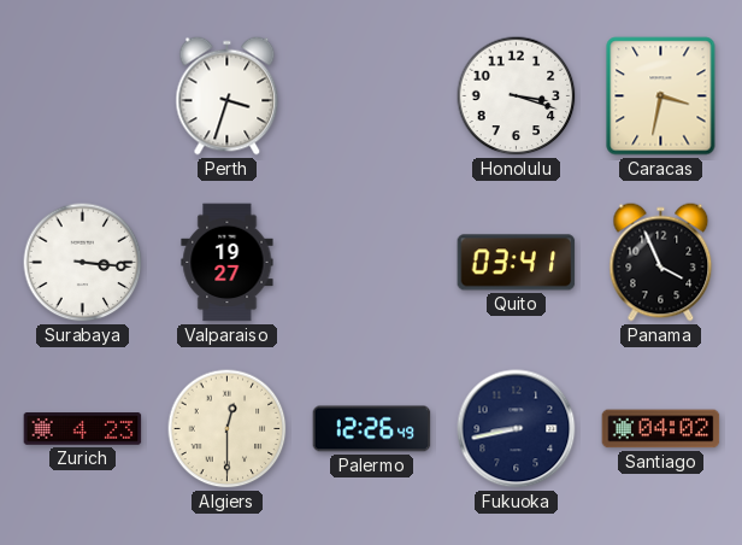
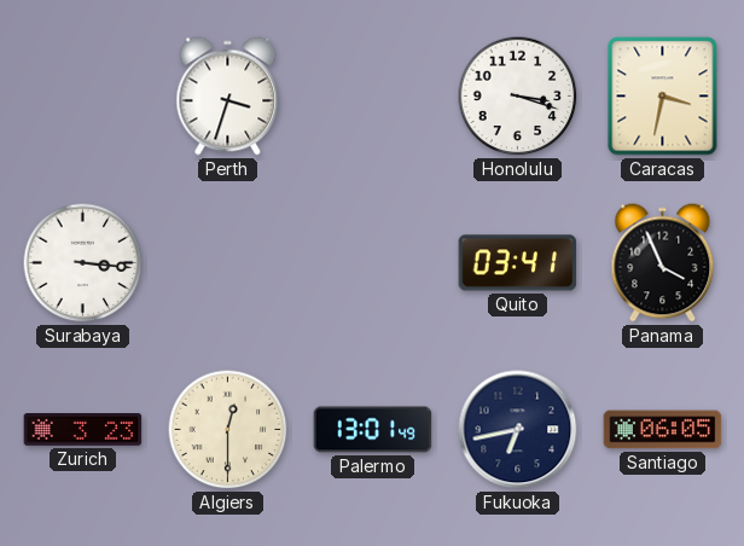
Valparaiso: 19:27 -> none (228, 263)
Zurich: 4:23 -> 3:23 (83, 430)
Palermo: 12:26 -> 13:01 (373, 430)
Fukuoka: 8:43 -> 6:43 (518, 430)
Santiago: 04:02 -> 06:05 (663, 430)
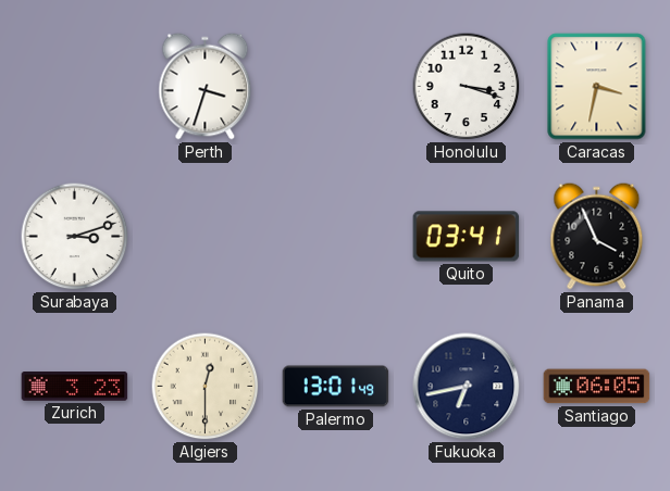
Surabaya: 3:16 -> 3:12 (75, 237)
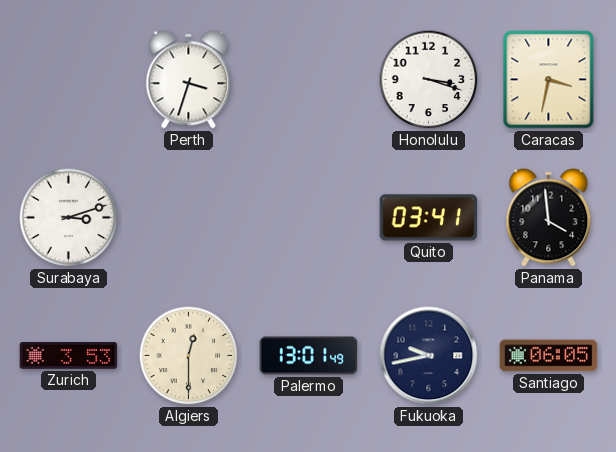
Panama: 3:56 -> 3:59 (549, 218)
Zurich: 3:23 -> 3:53 (69, 356)
Fukuoka: 6:43 -> 9:43 (429, 356)
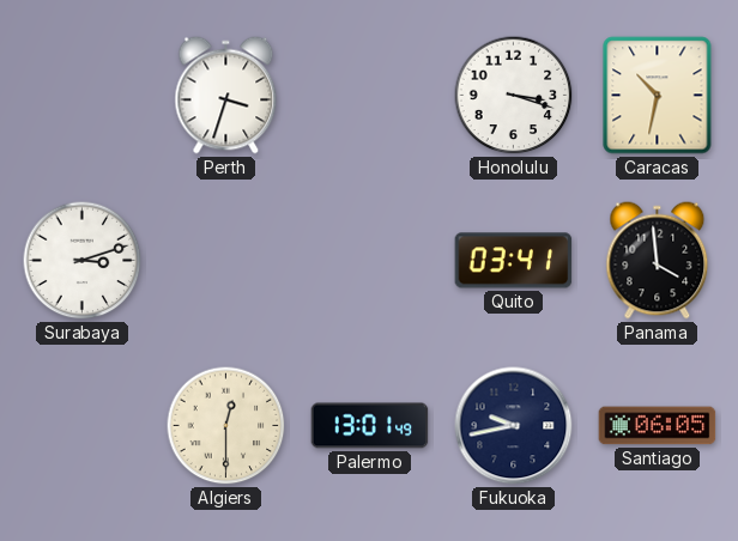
Caracas: 3:32 -> 10:32 (658, 96)
Zurich: 3:53 -> none (69, 356)
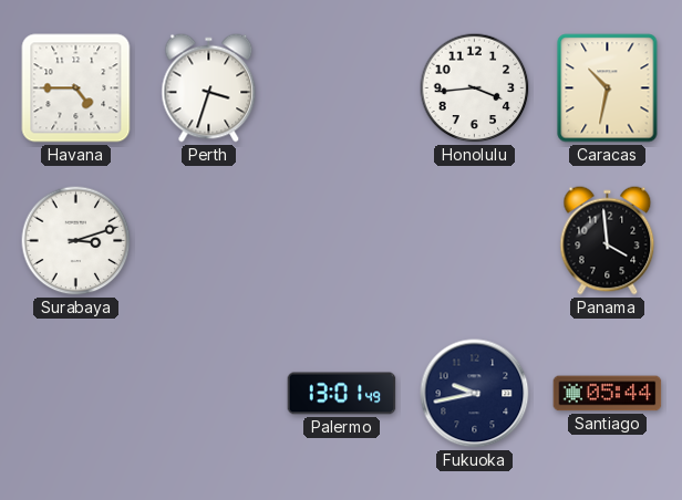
Havana: none -> 4:45 (76, 88)
Honolulu: 3:18 -> 3:44 (475, 88)
Quito: 03:41 -> none (514, 261)
Algiers: 12:30 -> none (226, 426)
Santiago: 06:05 -> 05:44 (608, 394)
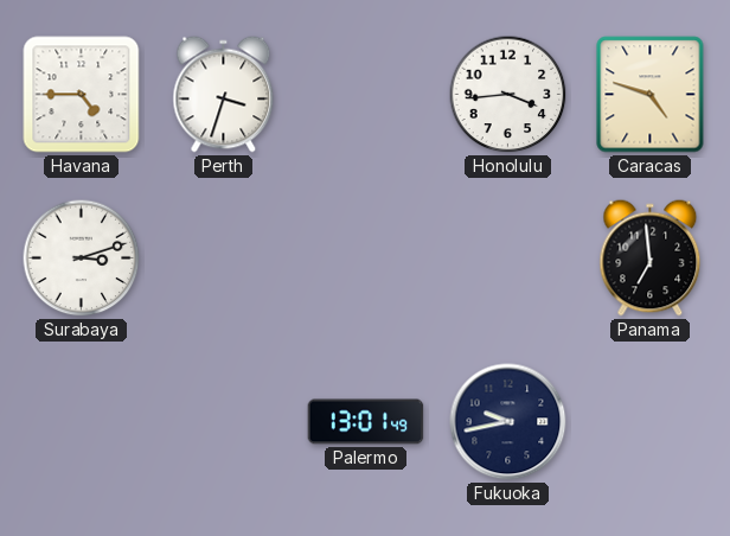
Caracas: 10:32 -> 4:48 (651, 95)
Panama: 3:59 -> 6:59 (651, 259)
Santiago: 05:44 -> none (608, 394)
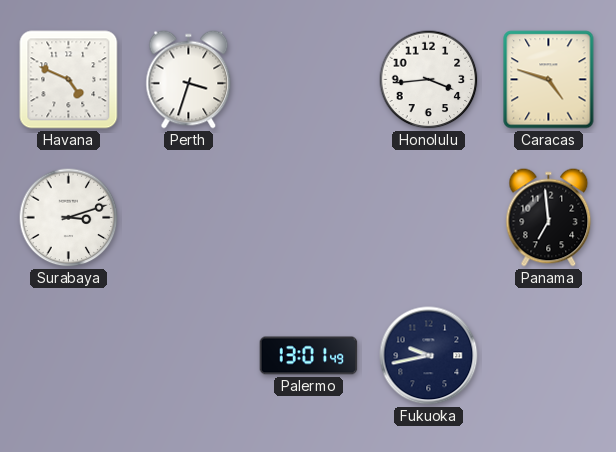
Havana: 4:45 -> 4:49 (69, 80)
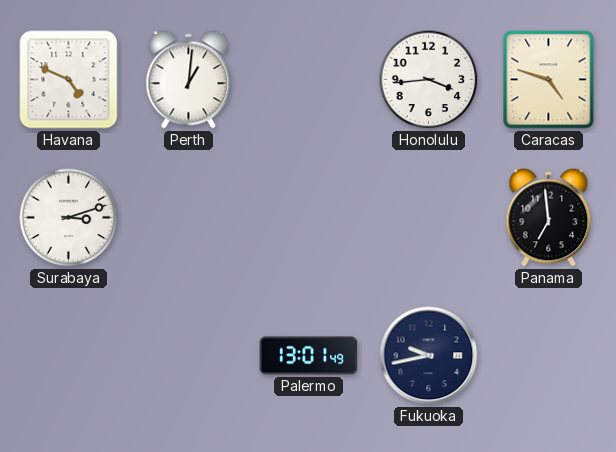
Perth: 3:33 -> 1:01 (189, 80)
